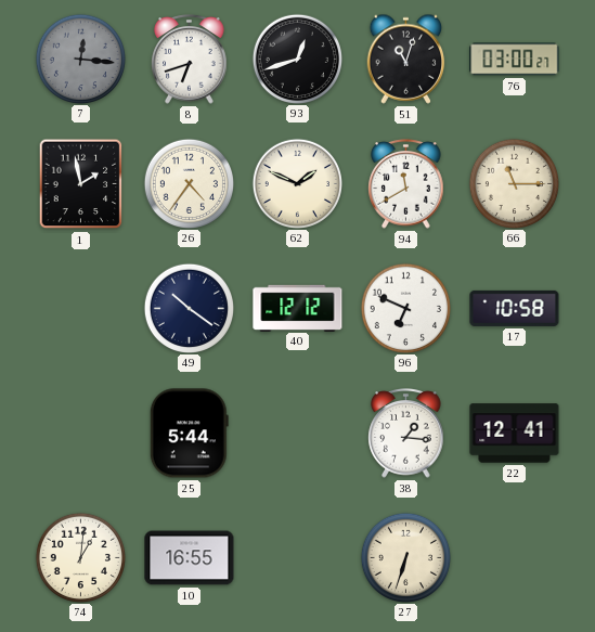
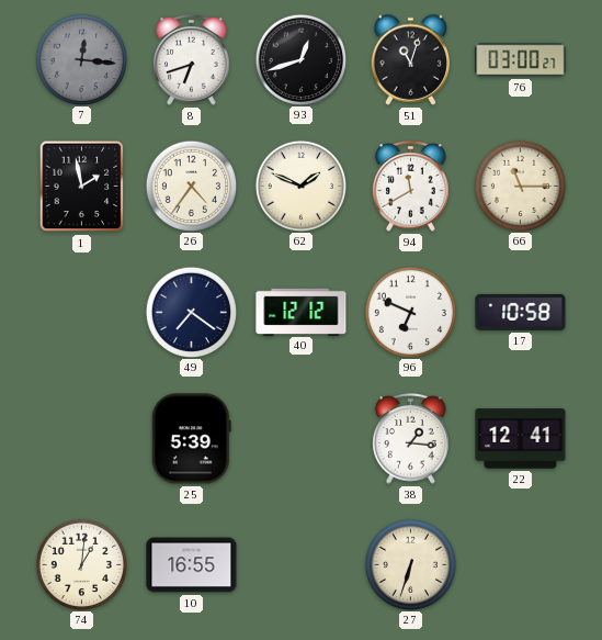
49: 10:21 -> 7:21 (191, 312)
25: 5:44 -> 5:39 (191, 439)
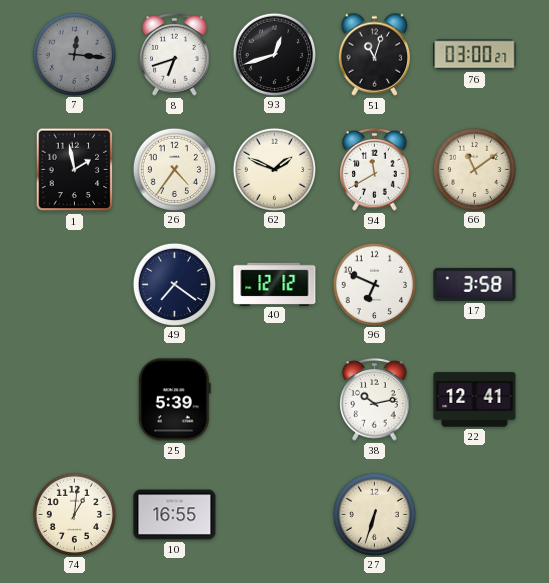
66: 11:15 -> 11:09 (474, 169)
17: 10:58 -> 3:58 (475, 284)
38: 1:16 -> 10:13 (375, 400)
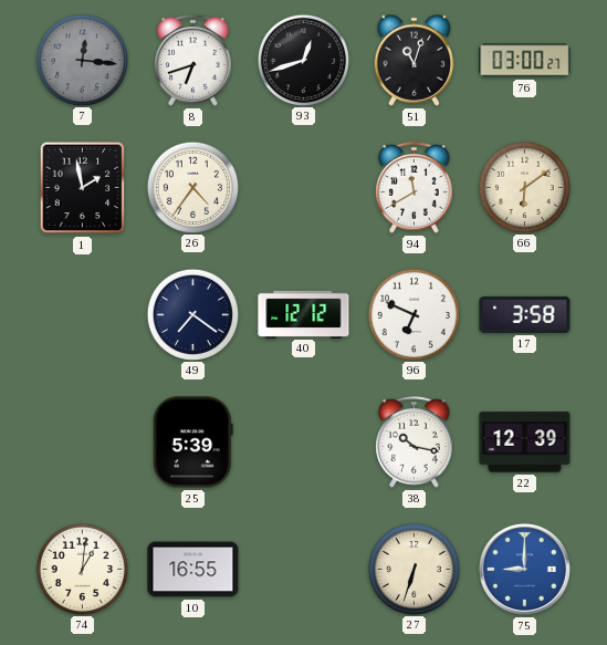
62: 1:49 -> none (274, 169)
66: 11:09 -> 6:09 (524, 187)
38: 10:13 -> 10:17 (415, 443)
22: 12:41 -> 12:39 (525, 443)
75: none -> 9:00 (524, 569)
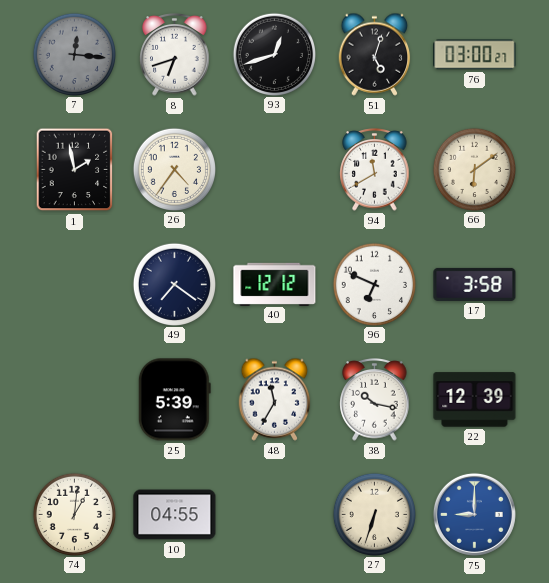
51: 11:03 -> 5:03 (375, 54)
48: none -> 11:35 (275, 399)
10: 16:55 -> 04:55 (175, 515)
